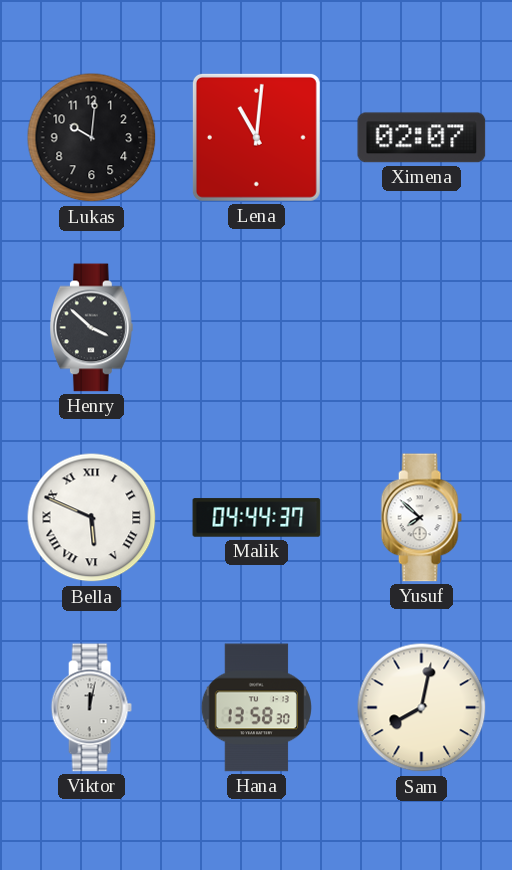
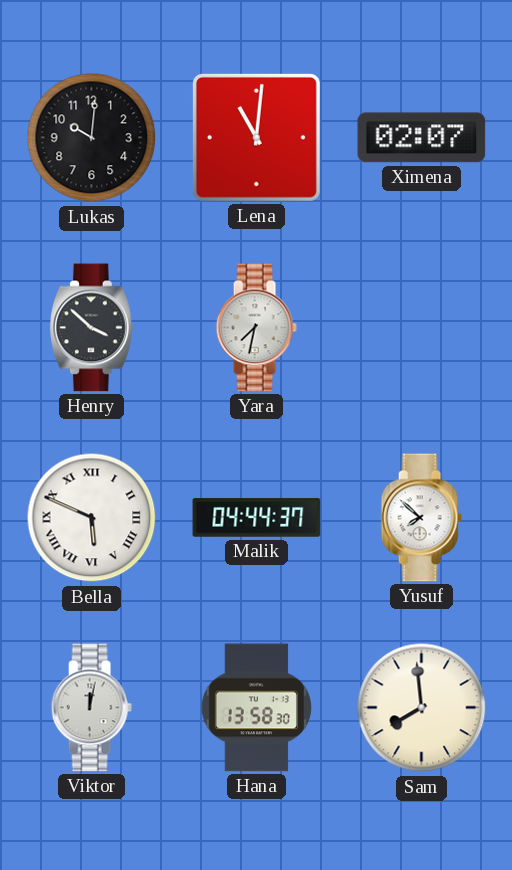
Yara: none -> 7:32 (256, 328)
Sam: 8:02 -> 7:59 (422, 708)
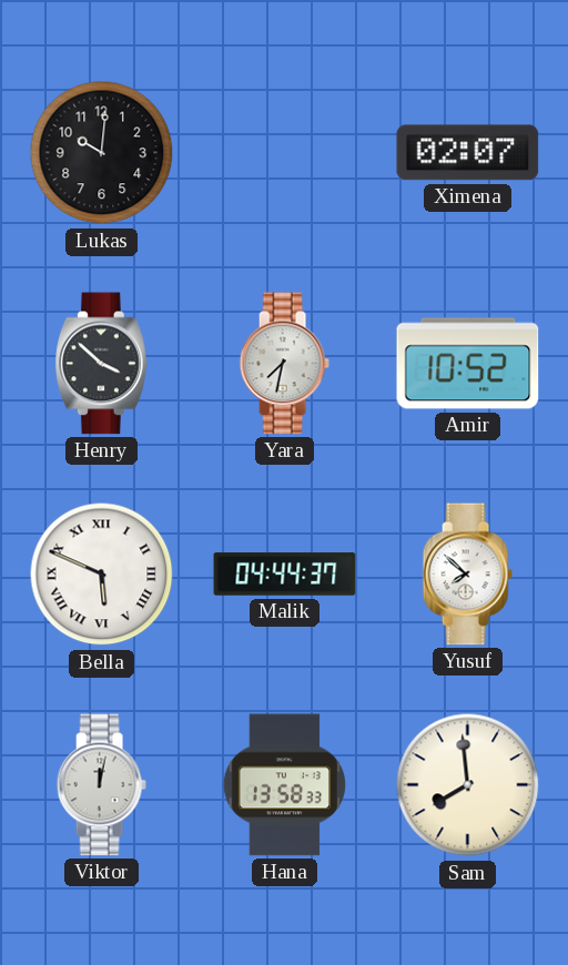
Lena: 11:01 -> none (256, 137)
Amir: none -> 10:52 (468, 364)
Hana: 13:58:30 -> 13:58:33 (284, 785)
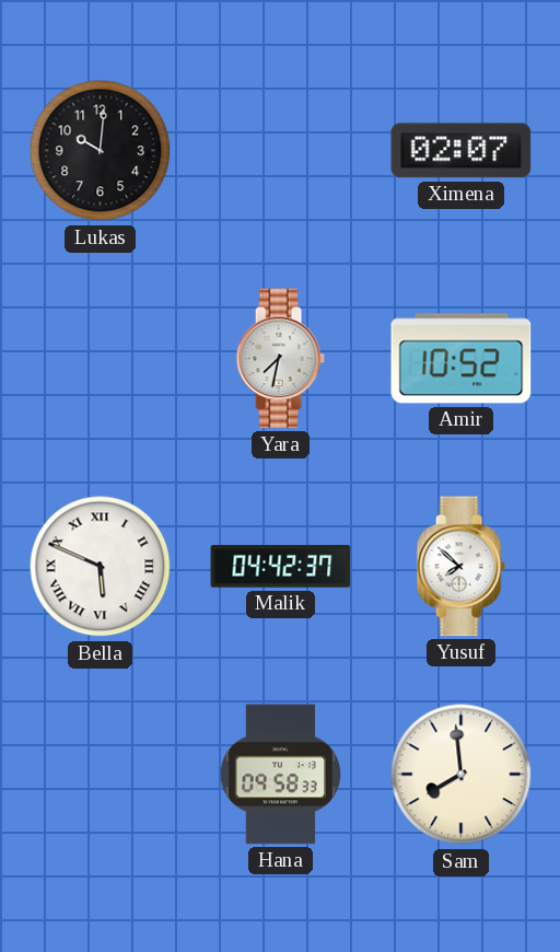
Henry: 3:52 -> none (102, 364)
Malik: 04:44 -> 04:42 (281, 567)
Viktor: 12:02 -> none (101, 785)
Hana: 13:58 -> 09:58 (280, 775)
